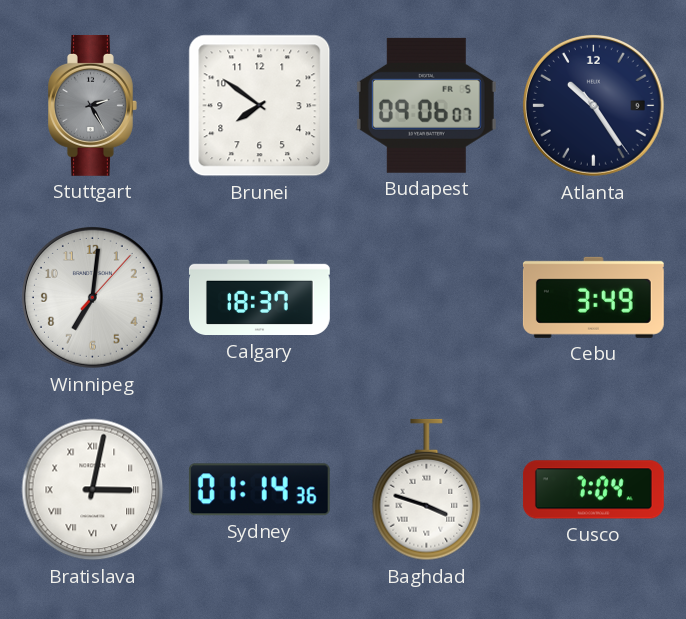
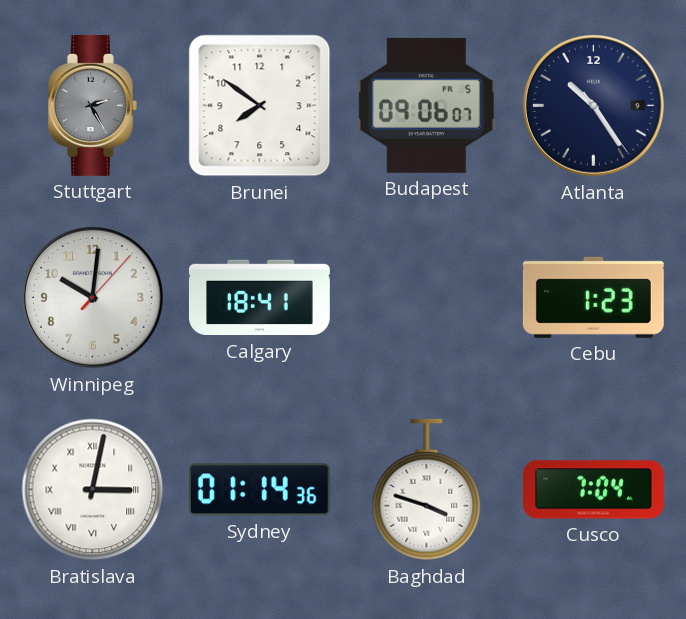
Winnipeg: 7:01 -> 10:01 (92, 297)
Calgary: 18:37 -> 18:41 (259, 298)
Cebu: 3:49 -> 1:23 (593, 297)
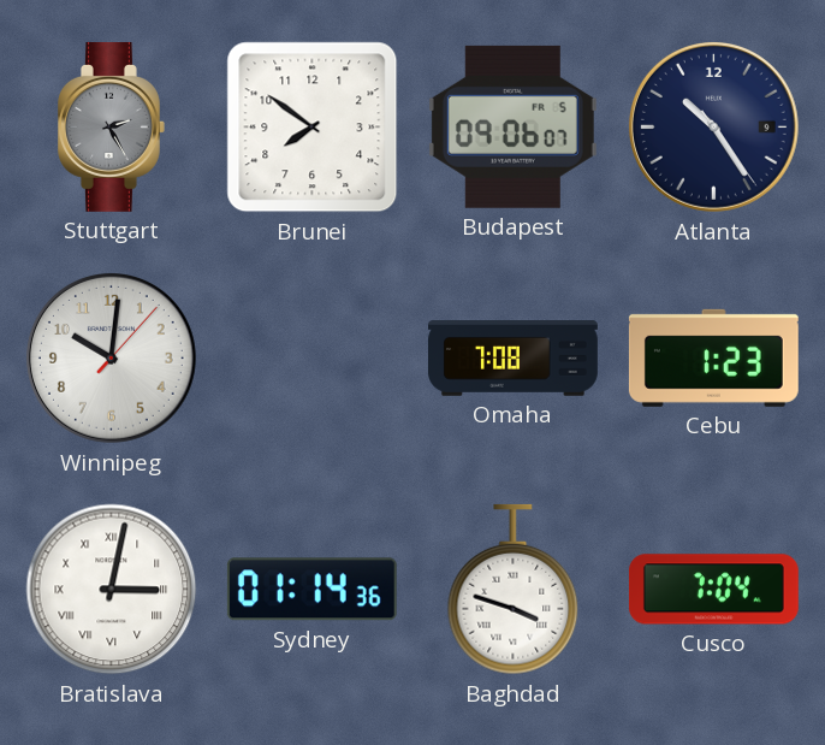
Calgary: 18:41 -> none (259, 298)
Omaha: none -> 7:08 (514, 359)
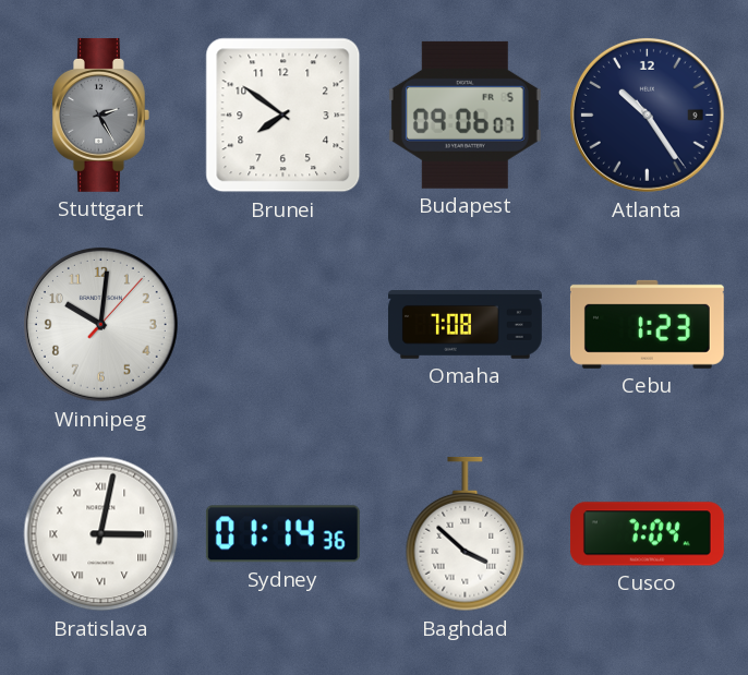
Baghdad: 3:48 -> 3:52 (466, 534)
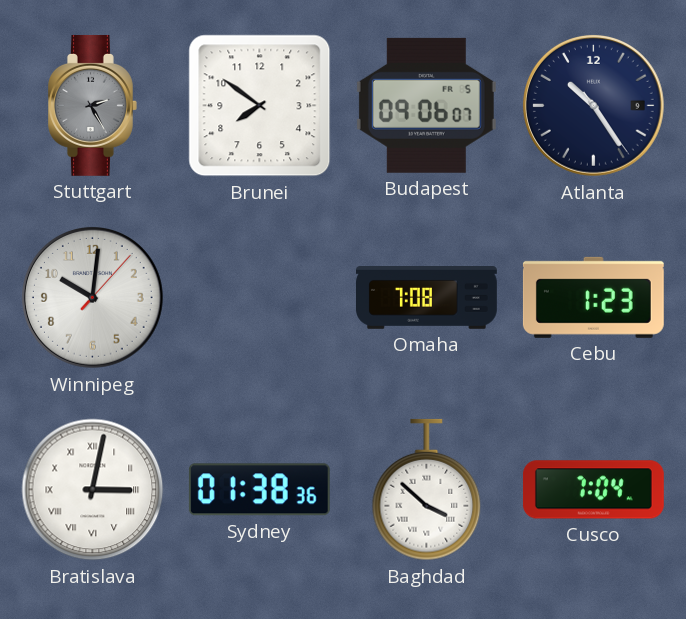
Sydney: 01:14 -> 01:38 (259, 490)
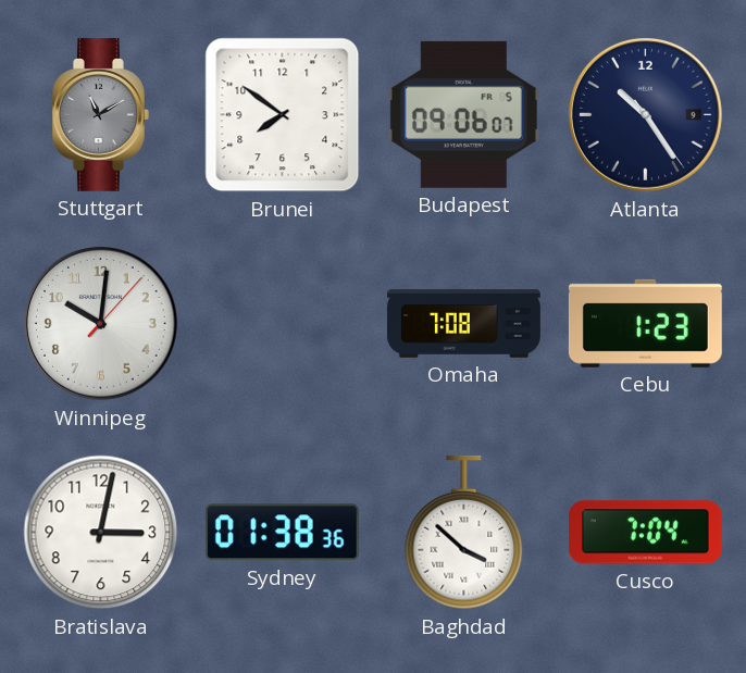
Stuttgart: 2:25 -> 11:10 (101, 114)
Bratislava numerals: Roman -> Arabic (101, 533)
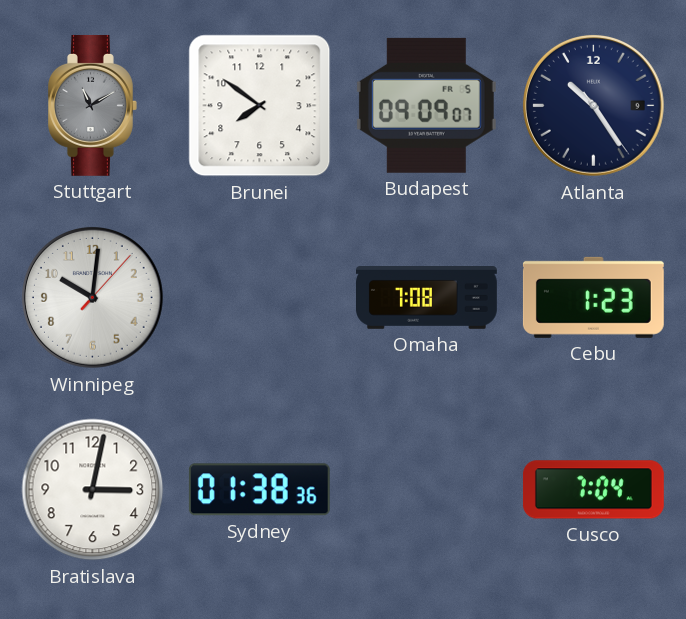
Budapest: 09:06 -> 09:09 (426, 105)
Baghdad: 3:52 -> none (464, 533)
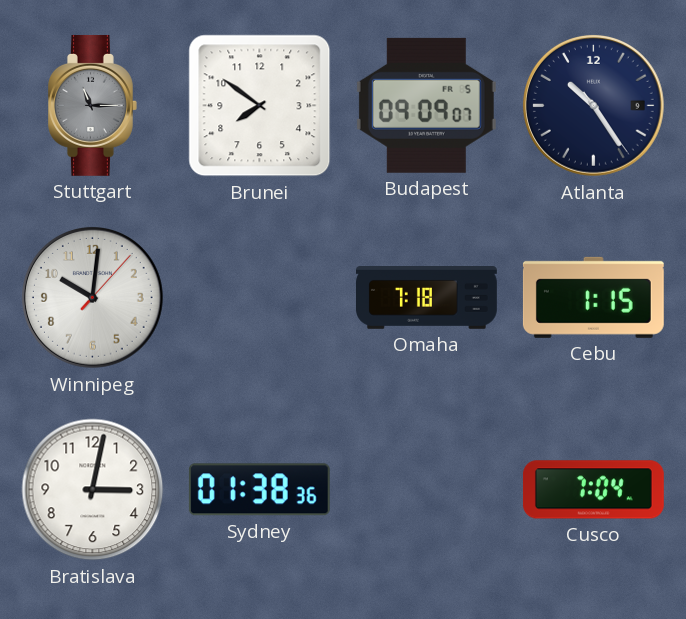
Stuttgart: 11:10 -> 11:15 (93, 105)
Omaha: 7:08 -> 7:18 (427, 298)
Cebu: 1:23 -> 1:15 (593, 297)
